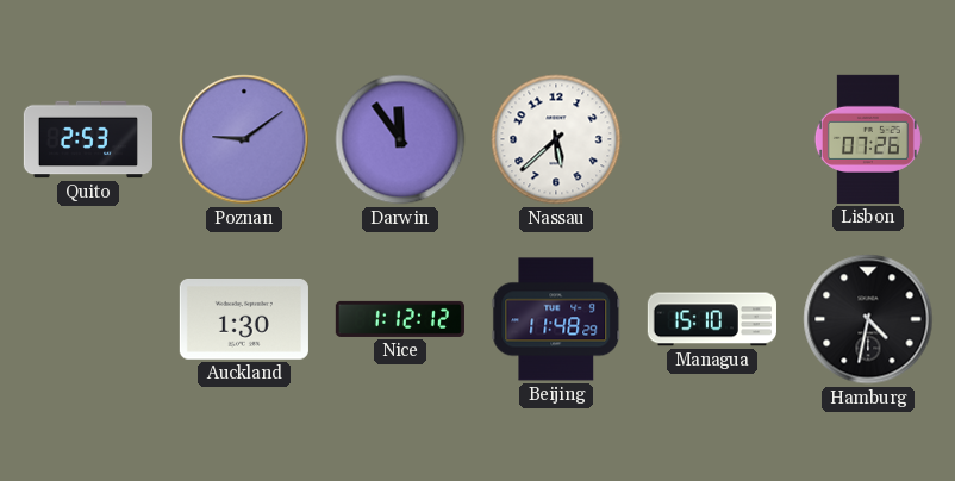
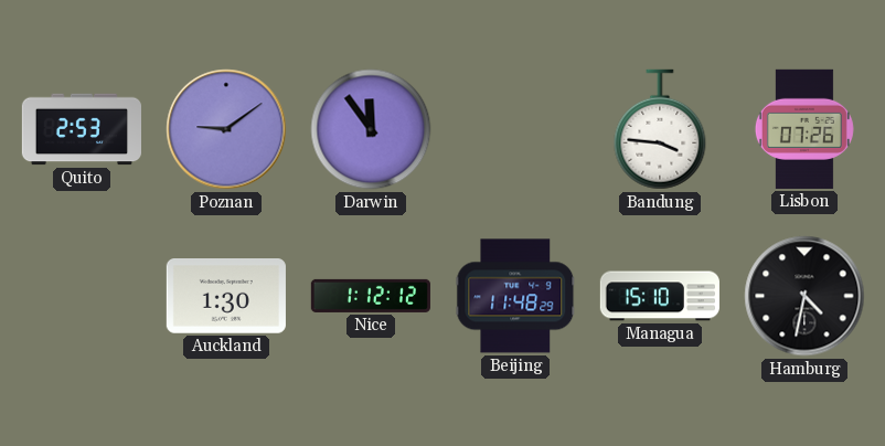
Nassau: 5:38 -> none (556, 139)
Bandung: none -> 3:46 (660, 129)
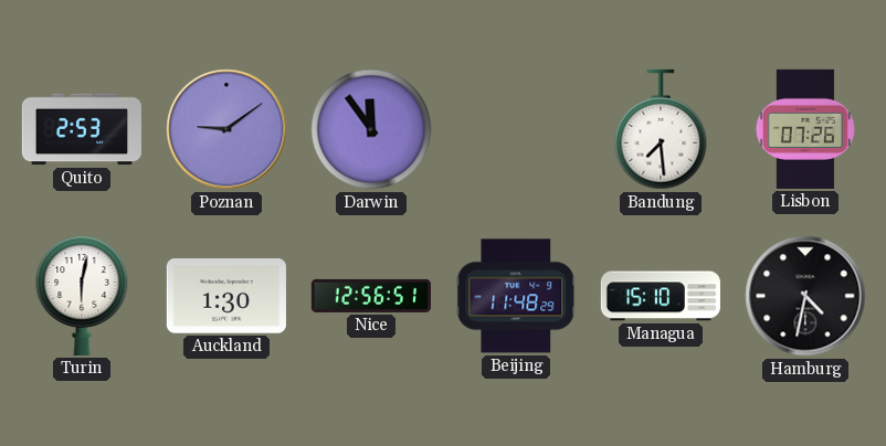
Bandung: 3:46 -> 7:29 (661, 129)
Turin: none -> 6:02 (82, 296)
Nice: 1:12 -> 12:56 (371, 296)
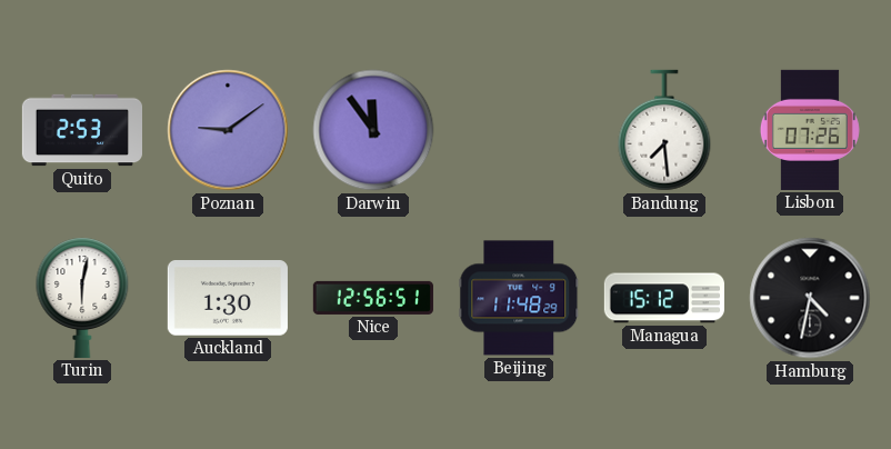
Managua: 15:10 -> 15:12 (664, 298)
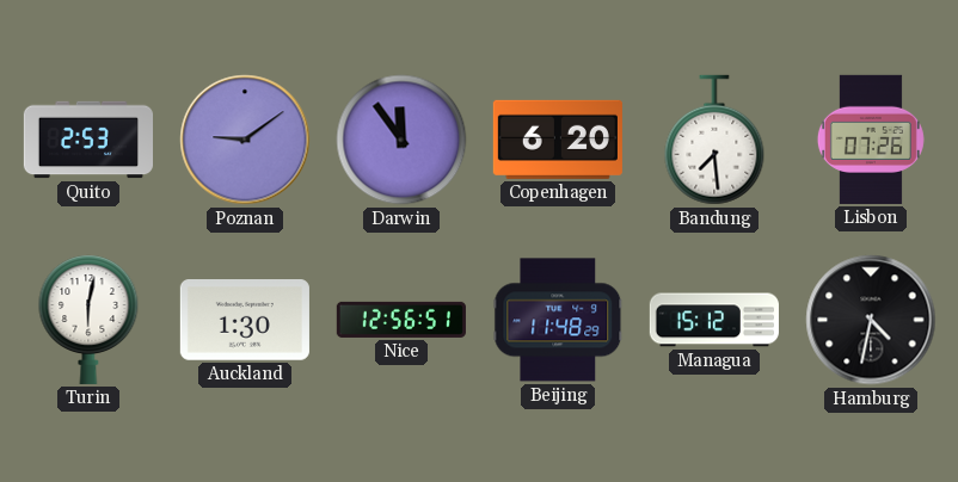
Copenhagen: none -> 6:20 (558, 140)
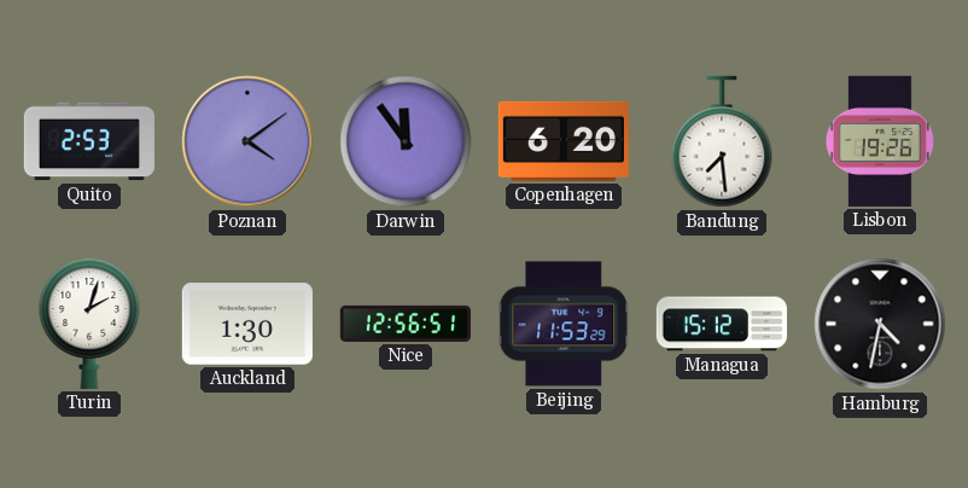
Poznan: 9:09 -> 4:09 (247, 141)
Lisbon: 07:26 -> 19:26 (880, 141)
Turin: 6:02 -> 2:03 (89, 324)
Beijing: 11:48 -> 11:53 (564, 324)
